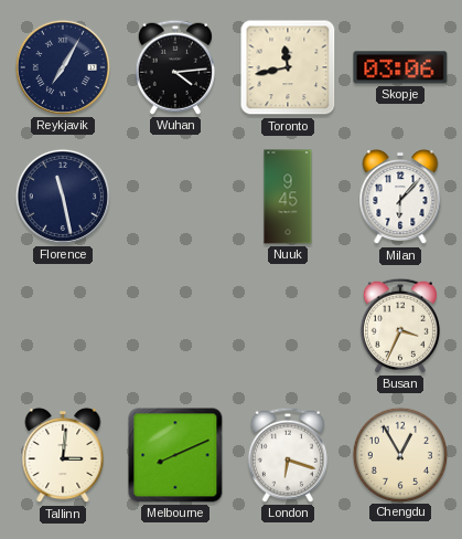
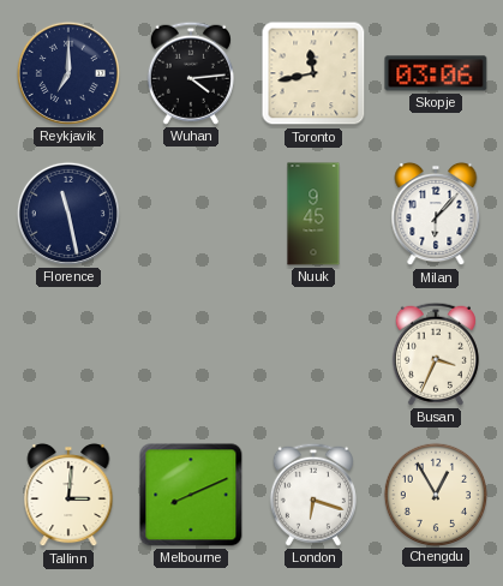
Reykjavik: 7:05 -> 7:00 (68, 73)
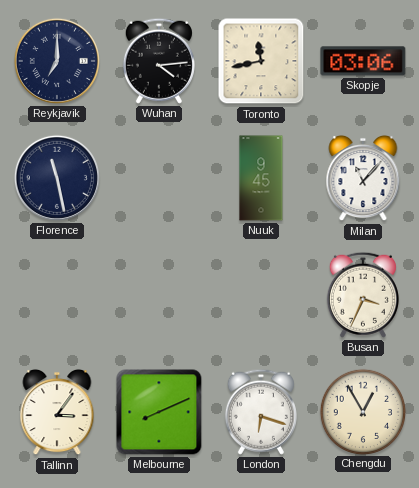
Milan: 6:07 -> 11:07 (363, 178)
Tallinn: 3:01 -> 3:06 (57, 412)
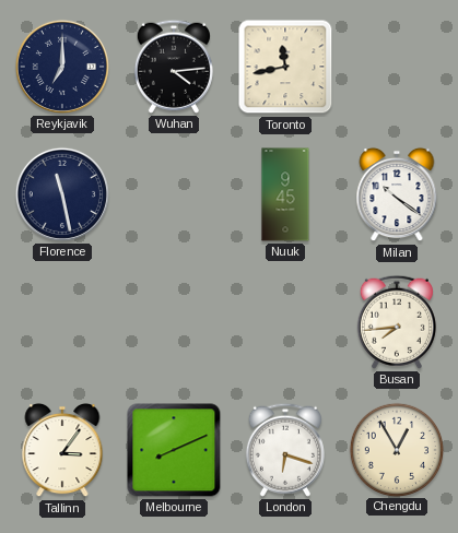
Skopje: 03:06 -> none (363, 61)
Milan: 11:07 -> 10:21 (397, 194)
Busan: 3:34 -> 7:44 (397, 322)
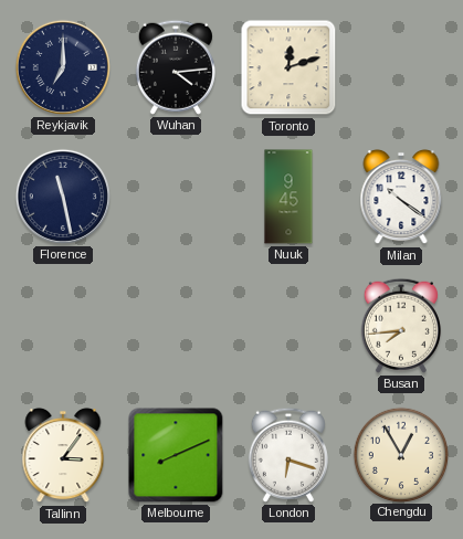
Toronto: 11:43 -> 12:12 (288, 67)
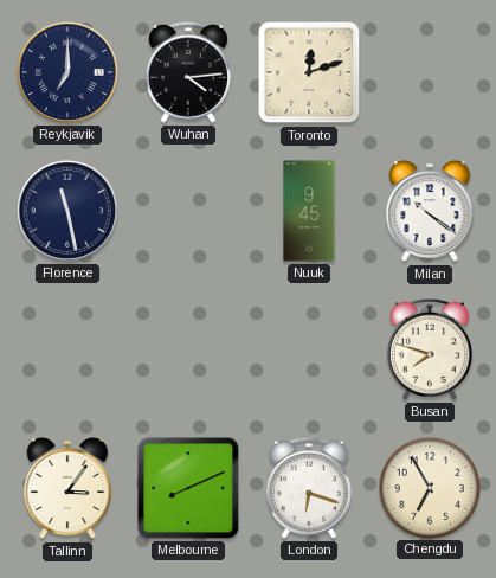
Busan: 7:44 -> 7:48 (430, 349)
Chengdu: 12:55 -> 6:55 (429, 487)
